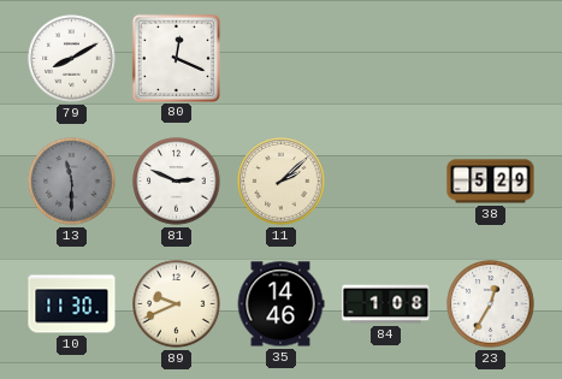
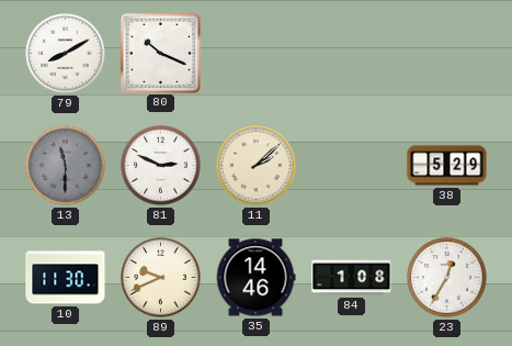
80: 12:19 -> 10:19 (160, 53)
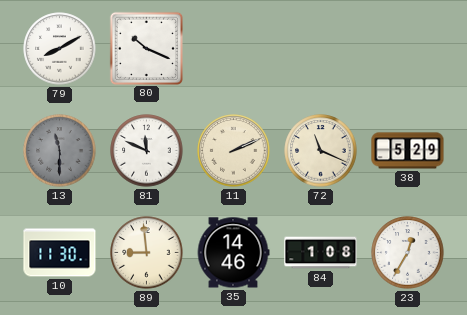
81: 2:49 -> 11:49 (147, 151)
11: 2:08 -> 2:11 (234, 151)
72: none -> 11:19 (321, 151)
89: 9:41 -> 8:59 (147, 253)
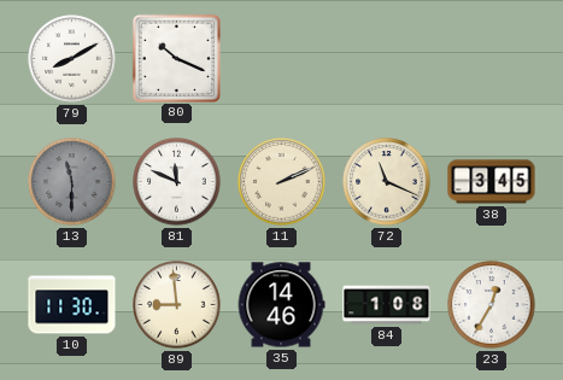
38: 5:29 -> 3:45 (492, 182)
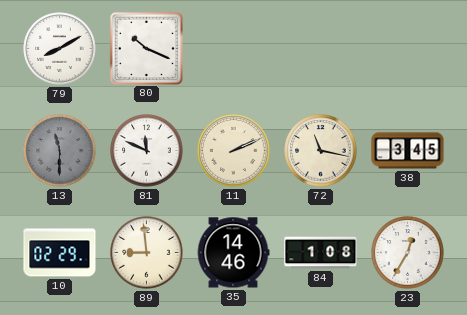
72: 11:19 -> 11:17 (321, 151)
10: 11:30 -> 02:29 (60, 253)
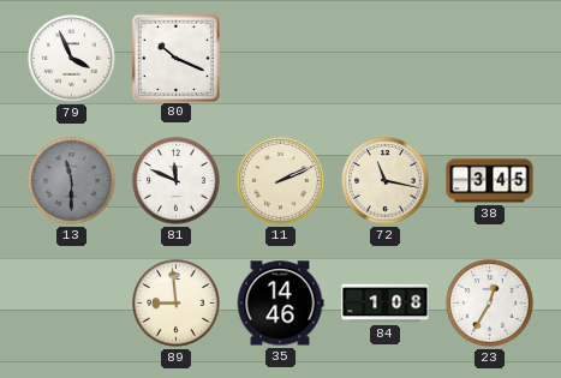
79: 8:10 -> 3:56 (72, 59)
10: 02:29 -> none (60, 253)
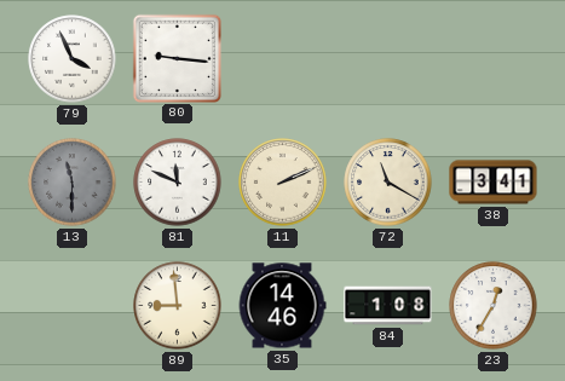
80: 10:19 -> 9:16 (177, 58)
72: 11:17 -> 11:20 (388, 183)
38: 3:45 -> 3:41 (494, 183)
